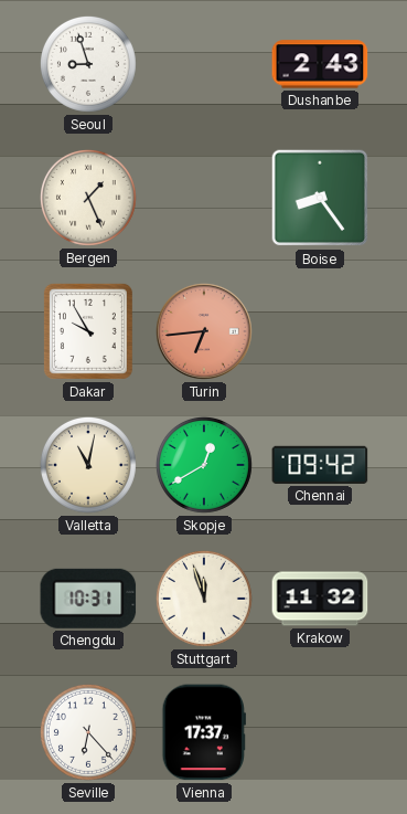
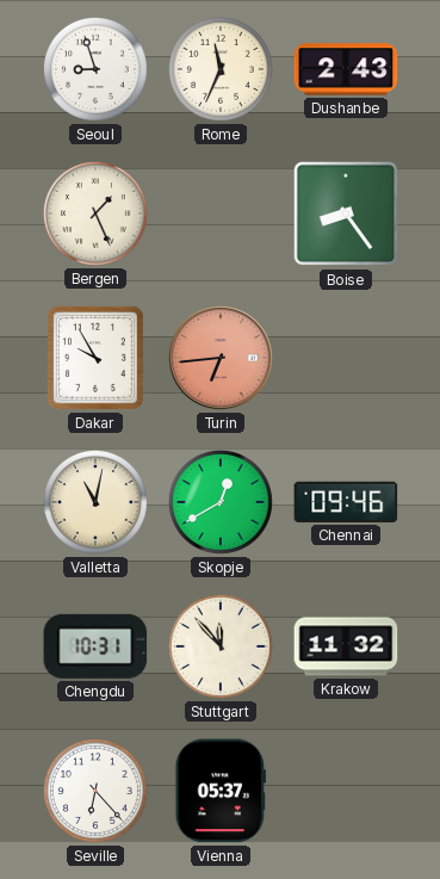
Rome: none -> 11:34 (221, 69)
Chennai: 09:42 -> 09:46 (346, 502)
Stuttgart: 11:57 -> 11:53 (221, 646)
Vienna: 17:37 -> 05:37 (221, 791)
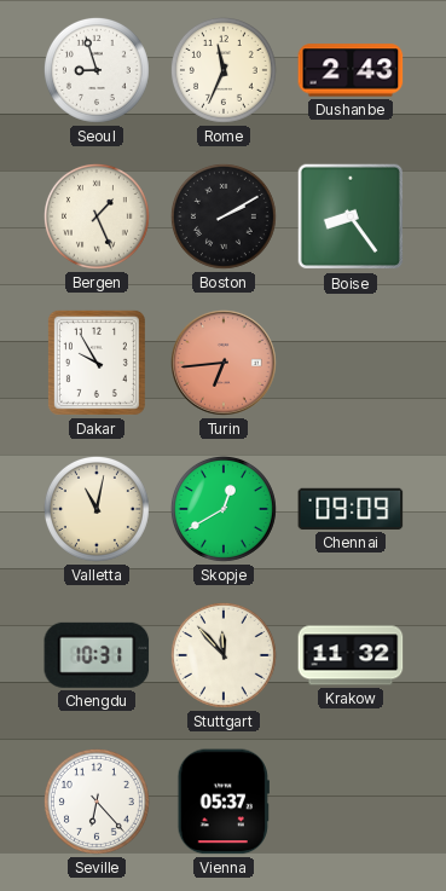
Boston: none -> 2:10 (224, 216)
Chennai: 09:46 -> 09:09 (351, 509)
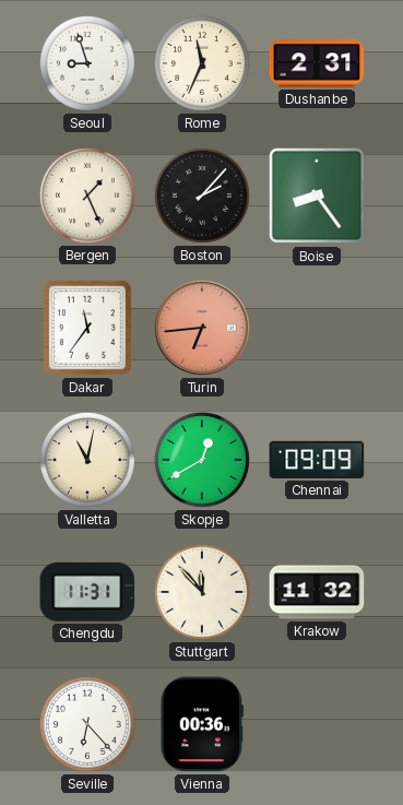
Dushanbe: 2:43 -> 2:31 (317, 63)
Boston: 2:10 -> 2:07 (202, 196)
Dakar: 9:55 -> 11:36 (87, 328)
Chengdu: 10:31 -> 11:31 (87, 592)
Vienna: 05:37 -> 00:36 (202, 724)
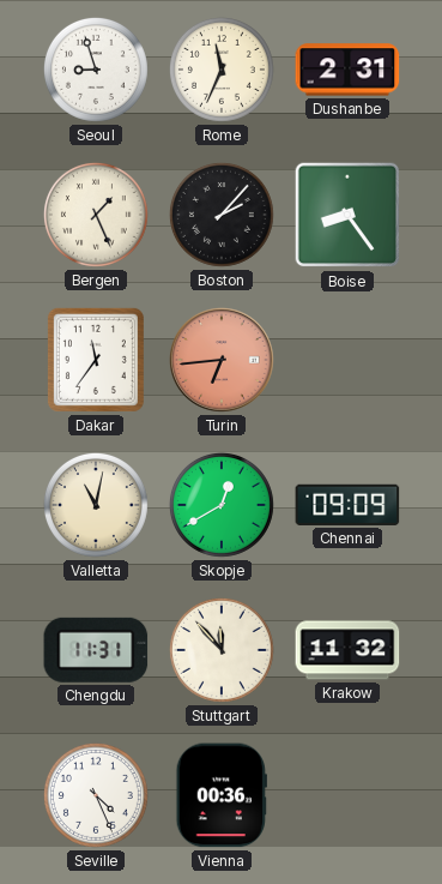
Seville: 6:23 -> 4:26 (96, 795)
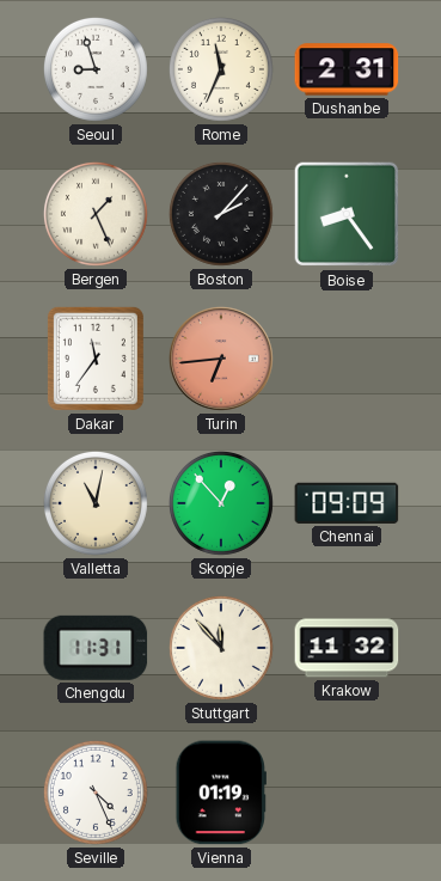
Skopje: 12:40 -> 12:53 (221, 503)
Vienna: 00:36 -> 01:19 (221, 793)
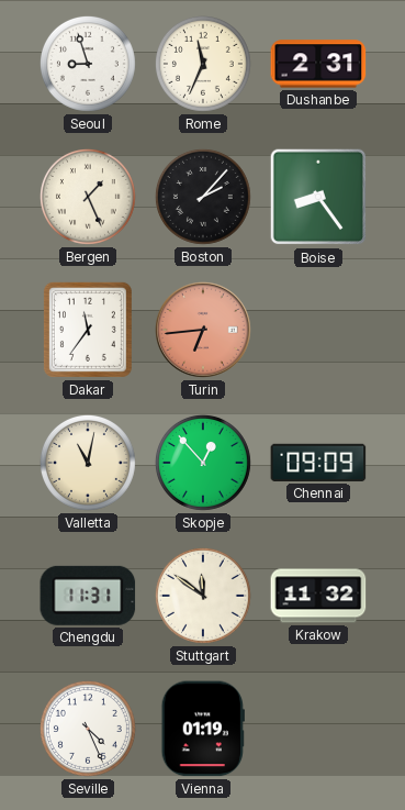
Stuttgart: 11:53 -> 11:51 (203, 596)
